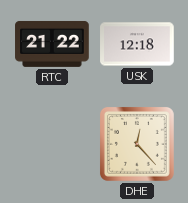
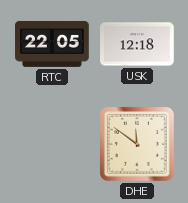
RTC: 21:22 -> 22:05 (52, 44)
DHE: 12:23 -> 11:51 (137, 144)
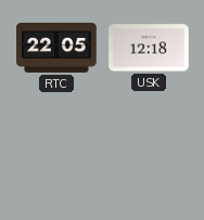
DHE: 11:51 -> none (137, 144)
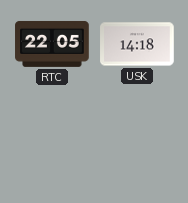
USK: 12:18 -> 14:18 (137, 44)
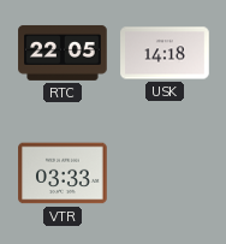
VTR: none -> 03:33 (63, 173)
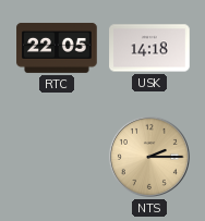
VTR: 03:33 -> none (63, 173)
NTS: none -> 2:15 (149, 157)
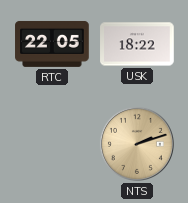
USK: 14:18 -> 18:22 (137, 44)
NTS: 2:15 -> 2:12 (137, 144)
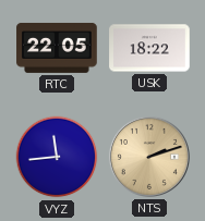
VYZ: none -> 11:44 (57, 157)
